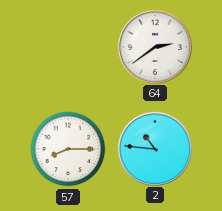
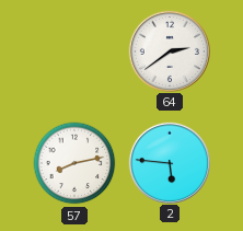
57: 8:15 -> 8:13 (74, 163)
2: 10:46 -> 5:46 (169, 162)
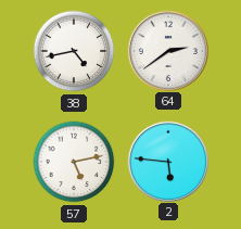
38: none -> 4:43 (74, 51)
57: 8:13 -> 5:13 (74, 162)
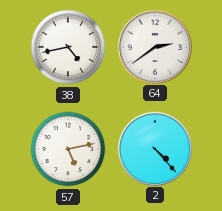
2: 5:46 -> 4:23 (154, 148)
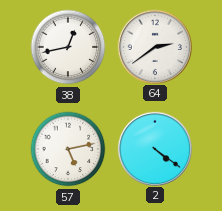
38: 4:43 -> 12:43 (68, 47)
2: 4:23 -> 4:21 (154, 148)
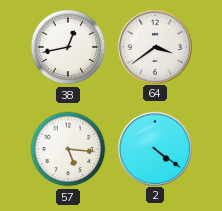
64: 2:39 -> 3:39 (154, 46)
57: 5:13 -> 5:16 (68, 149)
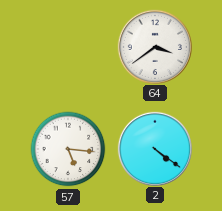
38: 12:43 -> none (68, 47)
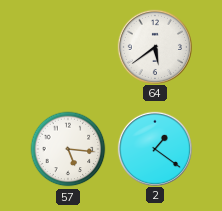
64: 3:39 -> 5:39 (154, 46)
2: 4:21 -> 1:21 (154, 148)
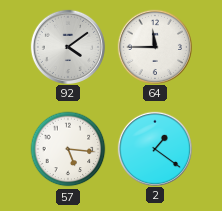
92: none -> 4:09 (67, 46)
64: 5:39 -> 11:45 (154, 46)
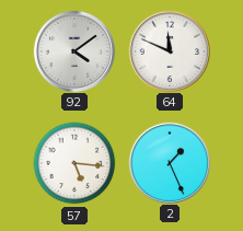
64: 11:45 -> 11:49 (169, 50)
2: 1:21 -> 1:26 (169, 162)
